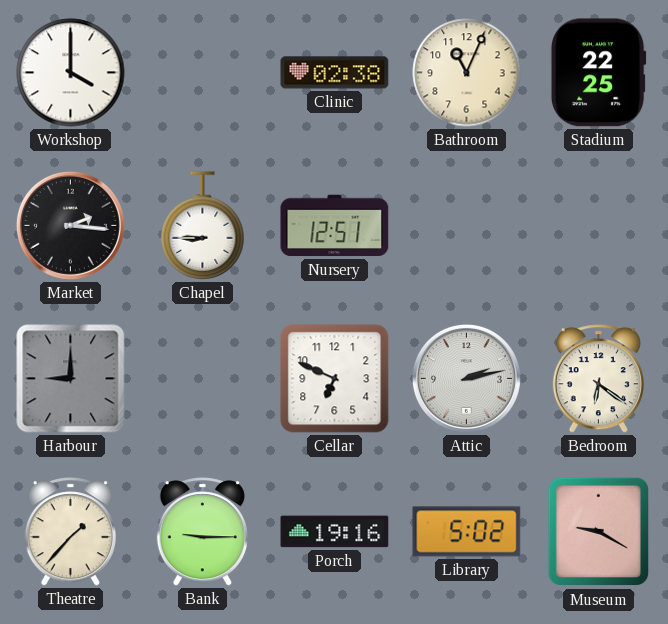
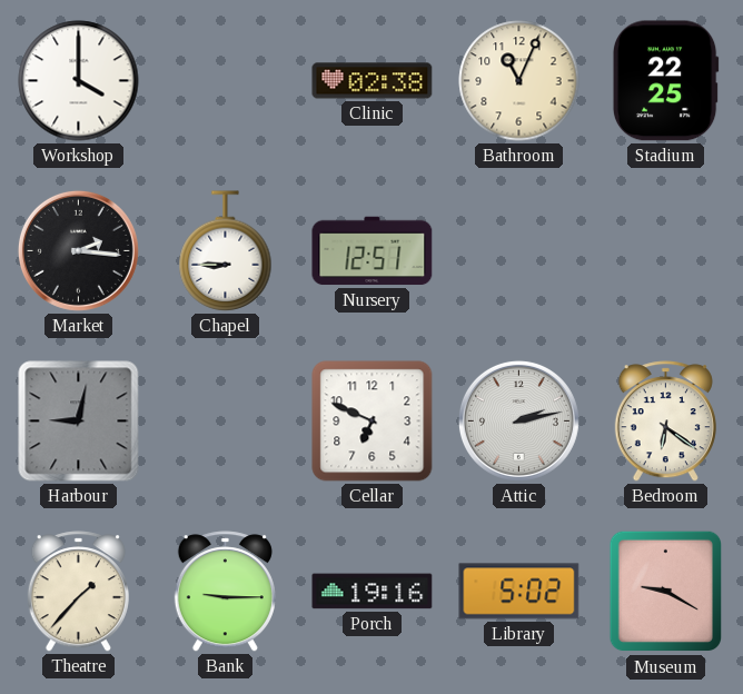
Harbour: 9:00 -> 9:02 (79, 422)
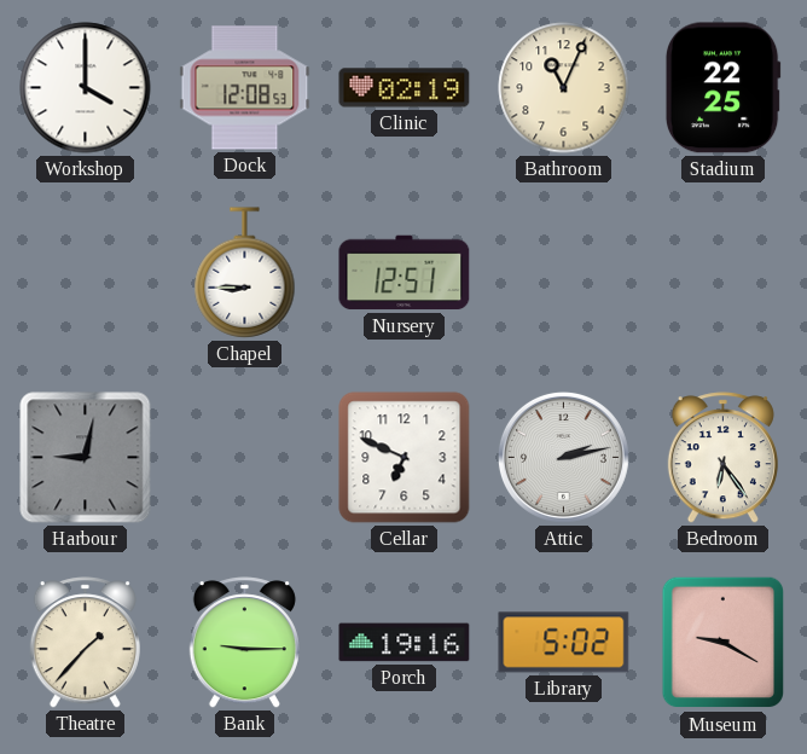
Dock: none -> 12:08 (245, 88)
Clinic: 02:38 -> 02:19 (405, 88)
Market: 2:16 -> none (78, 250)
Bedroom: 6:21 -> 6:24 (722, 458)
